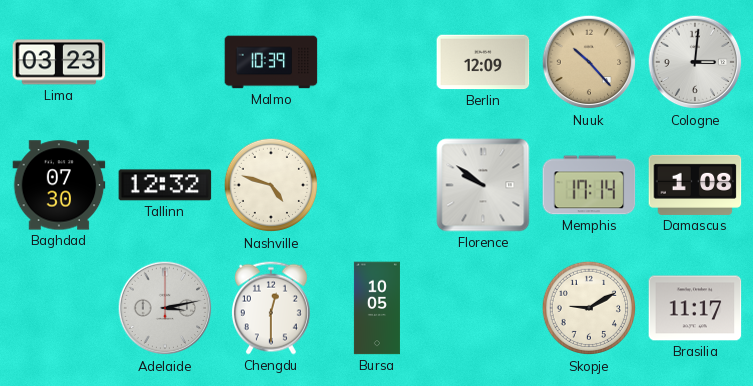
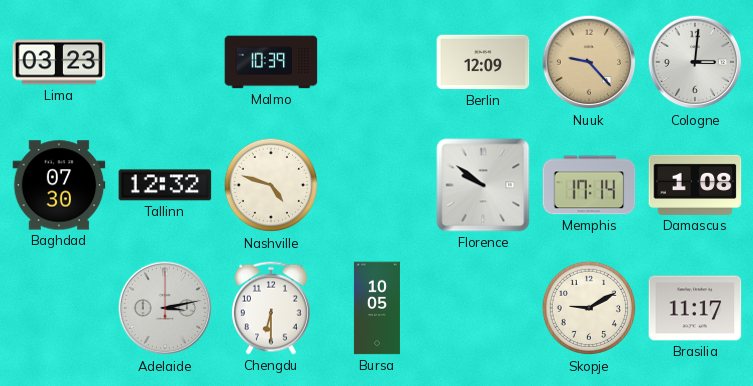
Nuuk: 10:23 -> 9:23 (589, 62)
Chengdu: 12:30 -> 6:30 (271, 308)
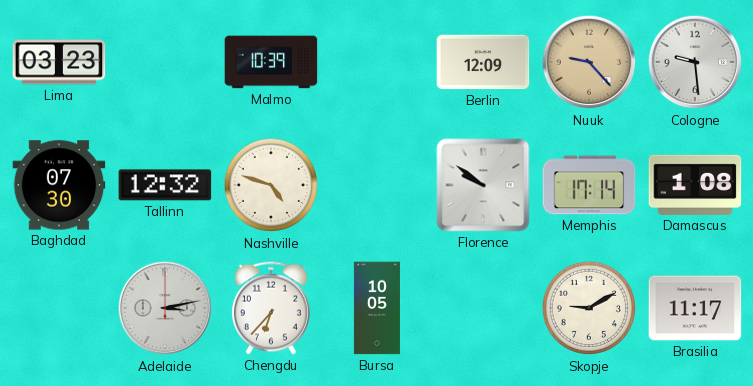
Cologne: 3:01 -> 9:29 (695, 62)
Chengdu: 6:30 -> 6:37 (271, 308)
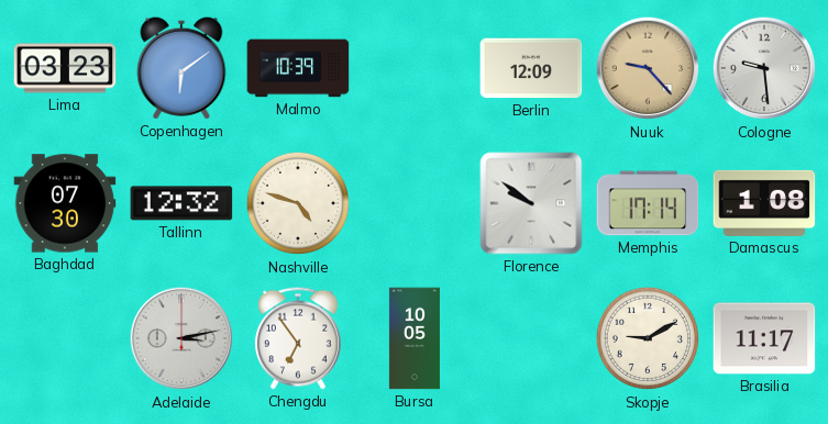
Copenhagen: none -> 6:09 (181, 68)
Chengdu: 6:37 -> 6:54 (298, 338)
